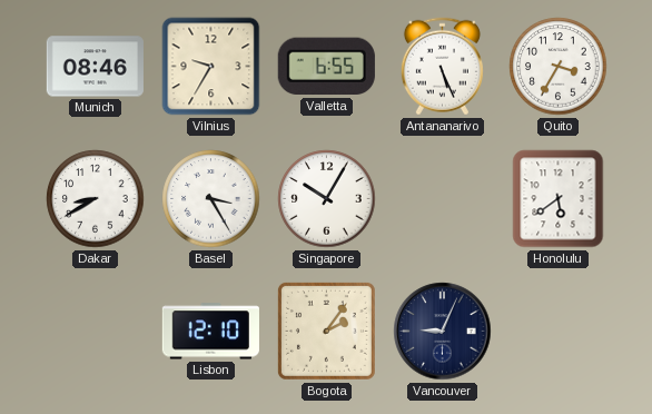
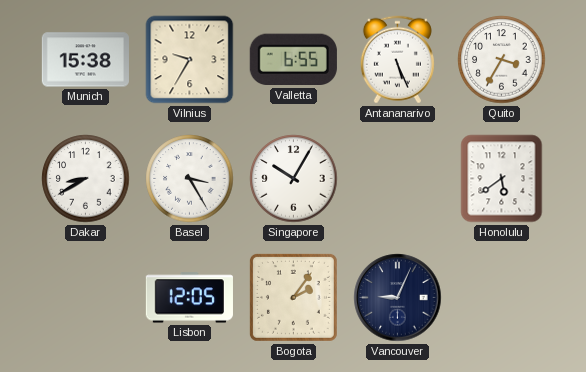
Munich: 08:46 -> 15:38 (85, 60)
Lisbon: 12:10 -> 12:05 (189, 298)
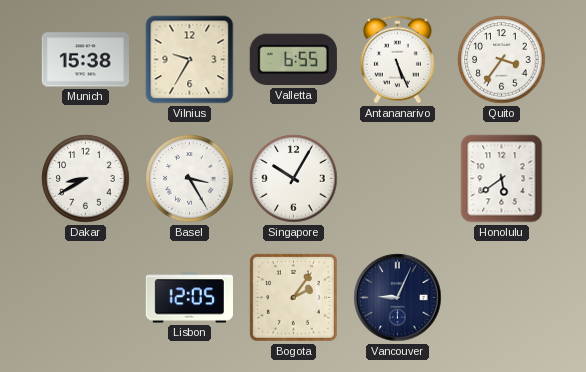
Quito: 3:35 -> 3:36 (502, 60)
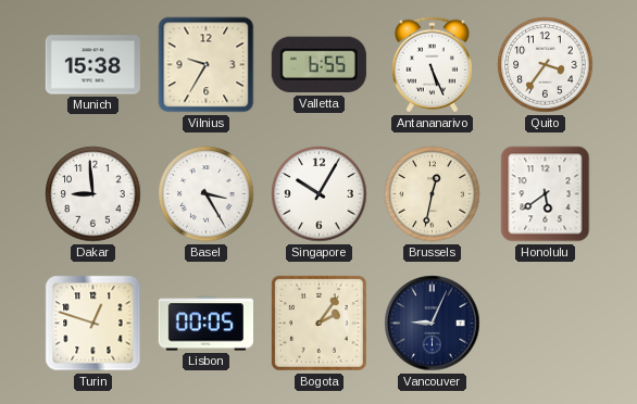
Dakar: 8:40 -> 8:59 (93, 194)
Brussels: none -> 12:32 (433, 194)
Turin: none -> 12:48 (93, 324)
Lisbon: 12:05 -> 00:05 (205, 324)
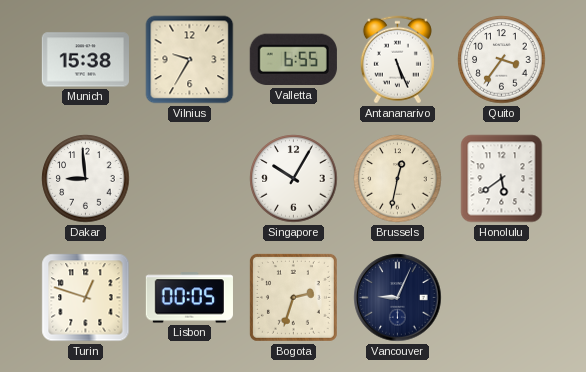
Basel: 3:25 -> none (207, 194)
Bogota: 2:06 -> 2:33 (293, 297)
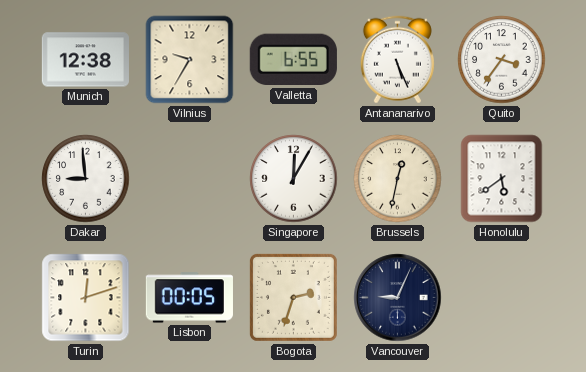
Munich: 15:38 -> 12:38 (85, 60)
Singapore: 10:05 -> 12:05 (294, 179)
Turin: 12:48 -> 12:12 (86, 298)
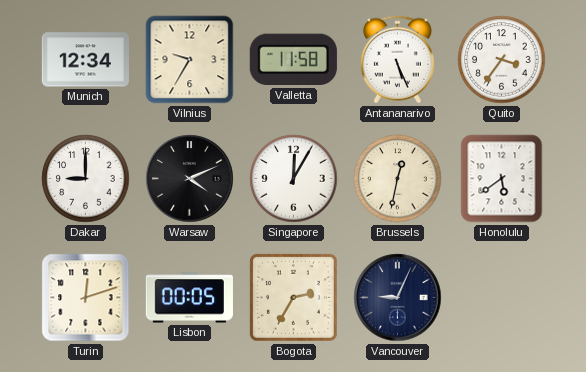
Munich: 12:38 -> 12:34 (85, 60)
Valletta: 6:55 -> 11:58 (293, 60)
Dakar: 8:59 -> 9:00 (86, 179)
Warsaw: none -> 4:11 (190, 179)
Bogota: 2:33 -> 2:35 (293, 297)
